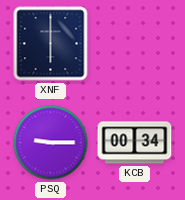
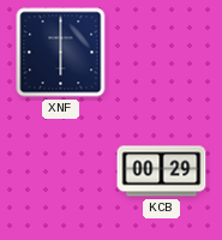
PSQ: 9:15 -> none (51, 143)
KCB: 00:34 -> 00:29 (162, 172)
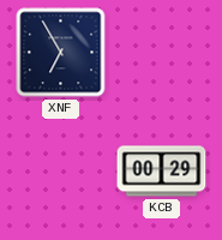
XNF: 6:00 -> 6:55 (61, 53)
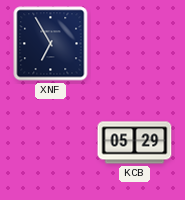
KCB: 00:29 -> 05:29 (135, 143)
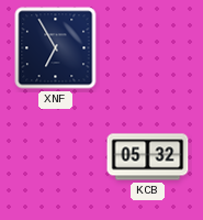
KCB: 05:29 -> 05:32 (148, 157)
